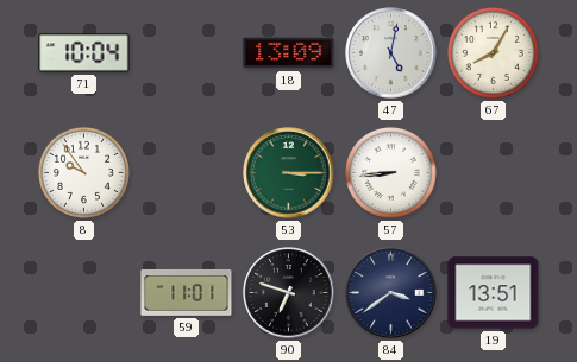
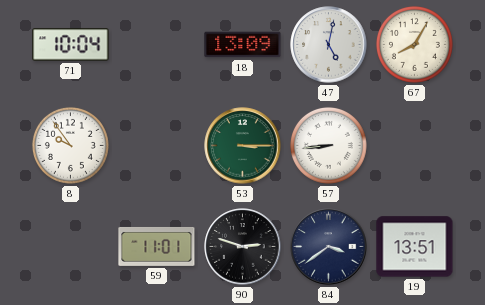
90: 6:48 -> 2:48 (243, 247)
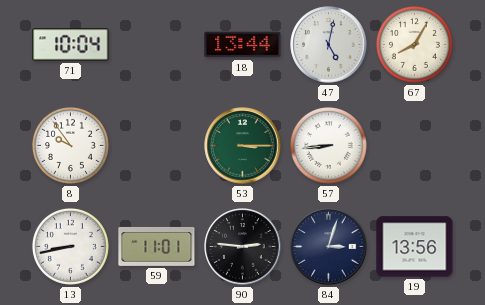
18: 13:09 -> 13:44 (243, 45)
13: none -> 8:43 (70, 246)
90: 2:48 -> 2:46 (243, 247)
84: 3:39 -> 3:03 (329, 247)
19: 13:51 -> 13:56 (415, 247)
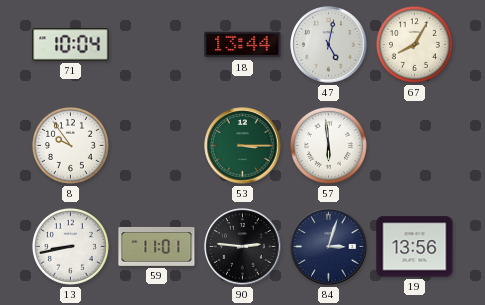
57: 8:44 -> 5:59 (328, 145)
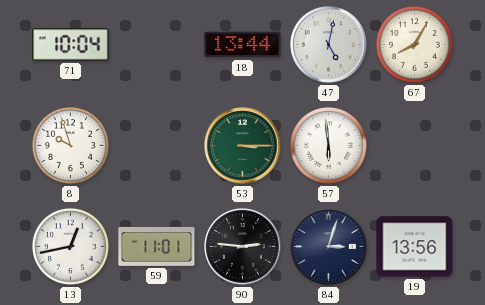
8: 9:54 -> 9:57 (70, 145)
13: 8:43 -> 12:43 (70, 246)
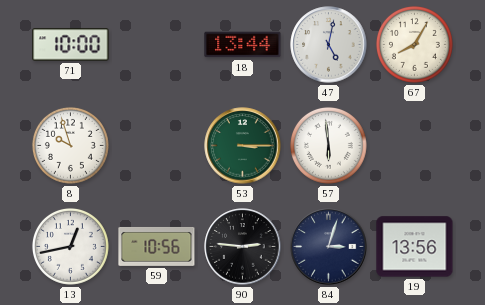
71: 10:04 -> 10:00 (71, 45)
59: 11:01 -> 10:56 (157, 246)
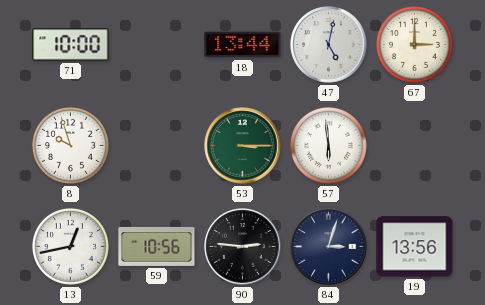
67: 8:05 -> 3:00 (414, 44)
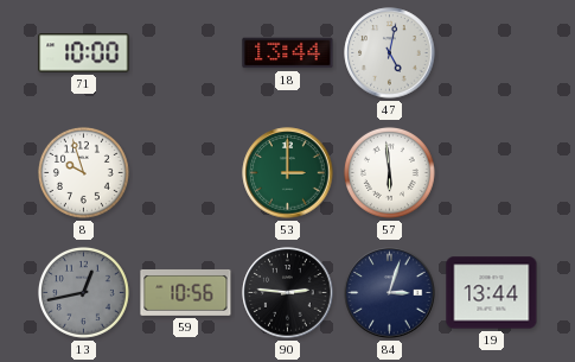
67: 3:00 -> none (414, 44)
53: 3:15 -> 3:00 (288, 173)
13 dial: white -> grey (83, 292)
19: 13:56 -> 13:44 (492, 293)
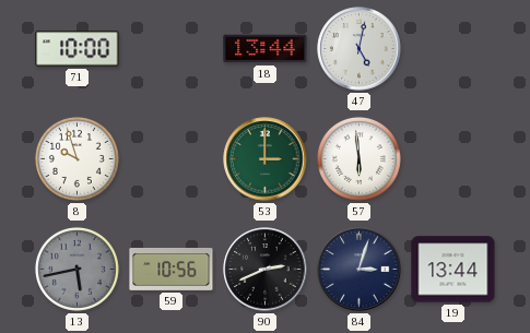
13: 12:43 -> 5:43 (76, 269)
90: 2:46 -> 2:41 (266, 270)
